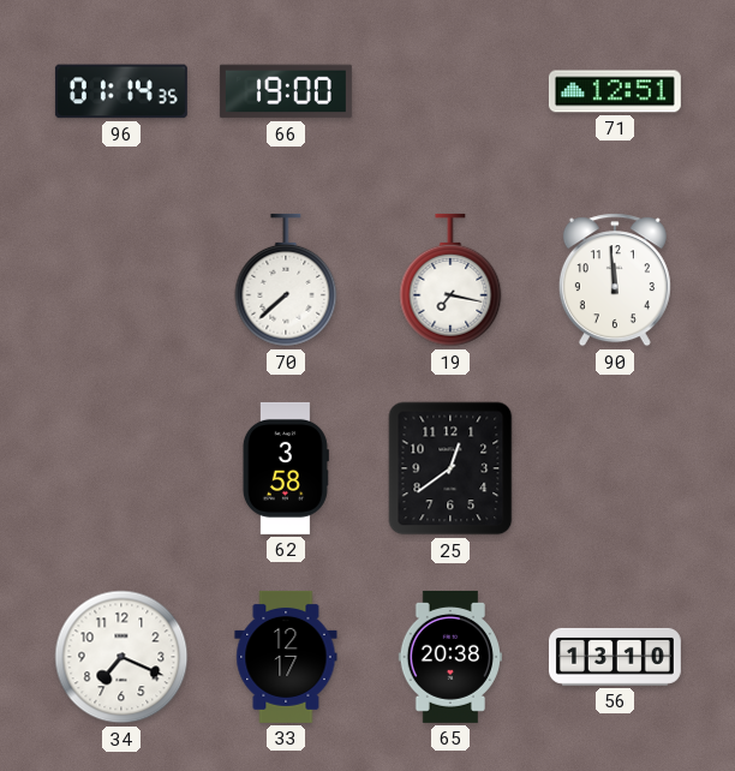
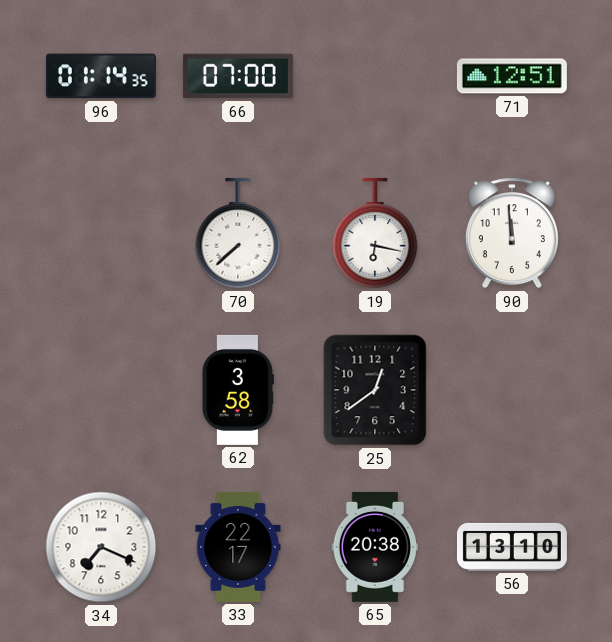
66: 19:00 -> 07:00 (238, 76)
19: 7:17 -> 6:17 (375, 233)
33: 12:17 -> 22:17 (238, 547)
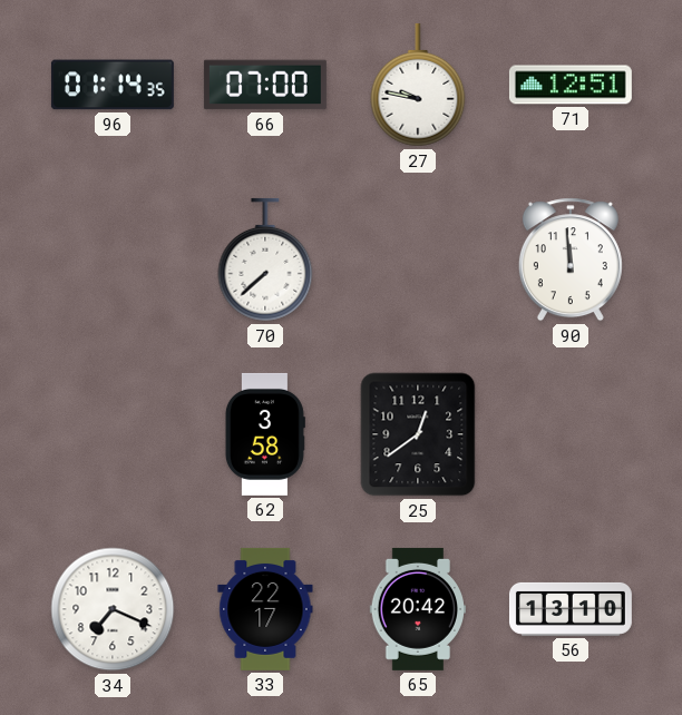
27: none -> 9:47 (418, 85)
19: 6:17 -> none (375, 233)
65: 20:38 -> 20:42 (417, 609)
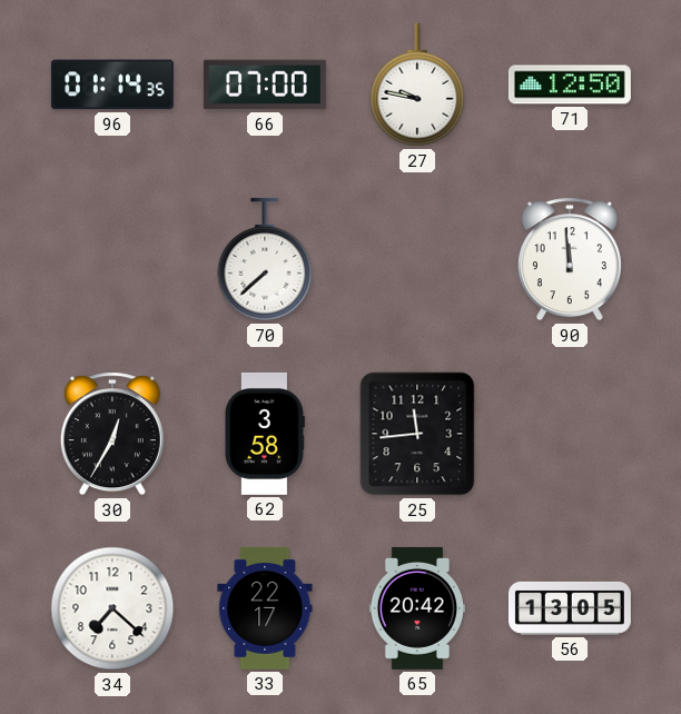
71: 12:51 -> 12:50 (570, 85)
30: none -> 12:35 (112, 434)
25: 12:39 -> 11:44 (417, 434)
34: 7:19 -> 7:22 (112, 608)
56: 13:10 -> 13:05 (570, 608)
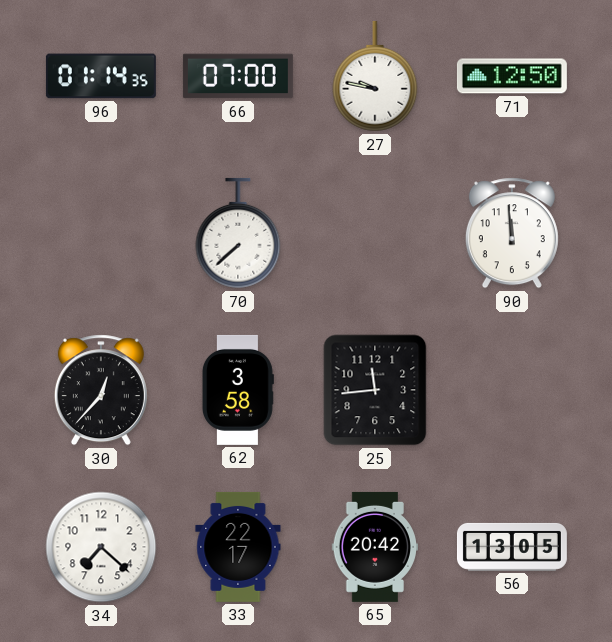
30: 12:35 -> 12:37 (101, 390)
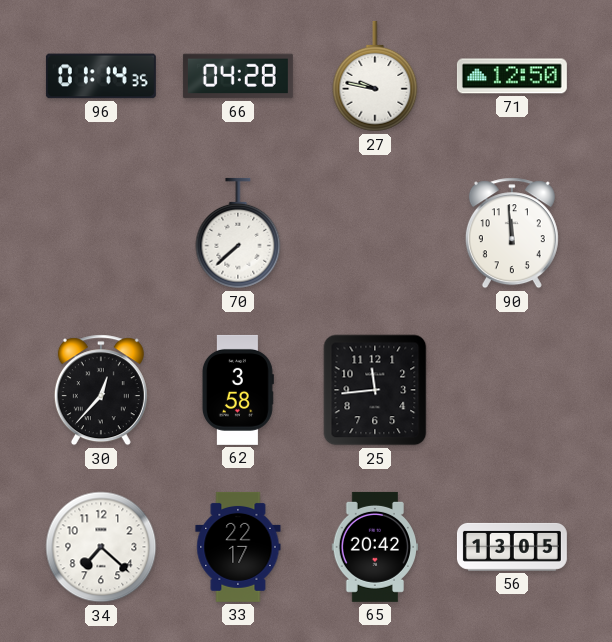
66: 07:00 -> 04:28 (238, 76)
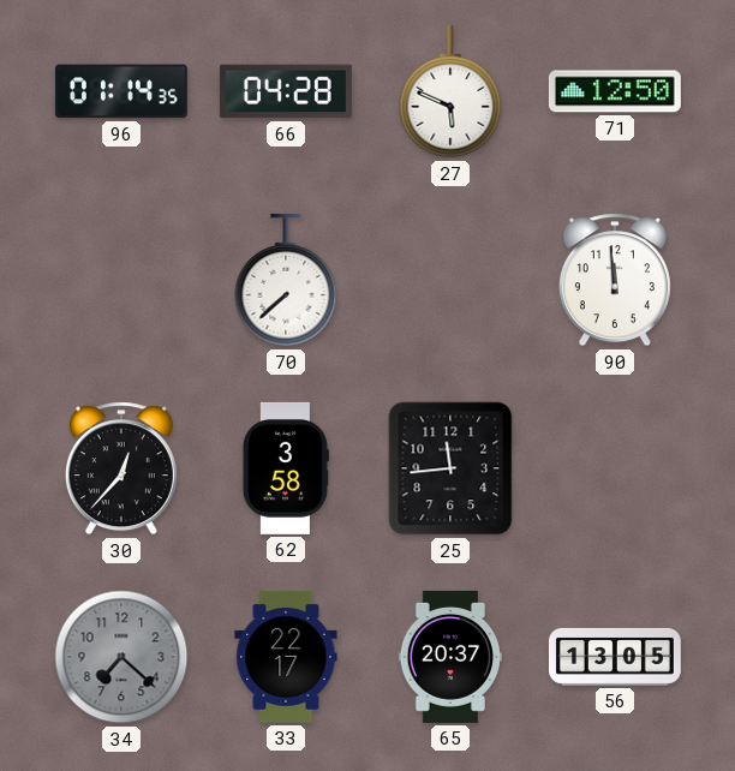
27: 9:47 -> 5:49 (450, 91)
34 dial: white -> grey (121, 657)
65: 20:42 -> 20:37 (449, 657)
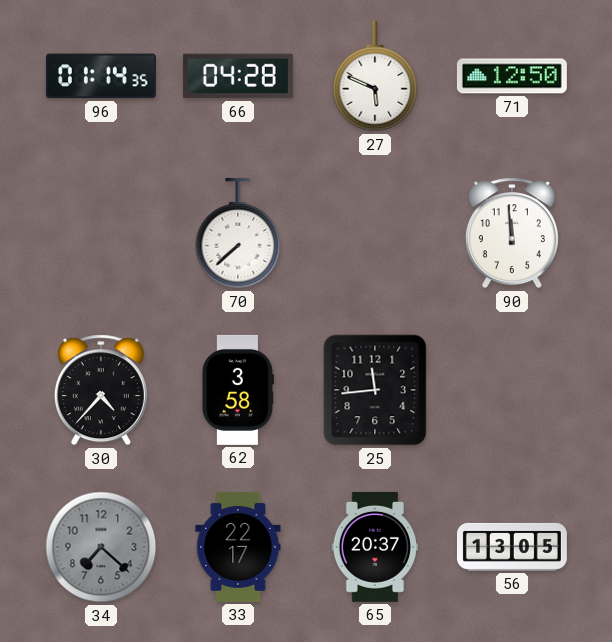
30: 12:37 -> 4:37 (101, 390)
